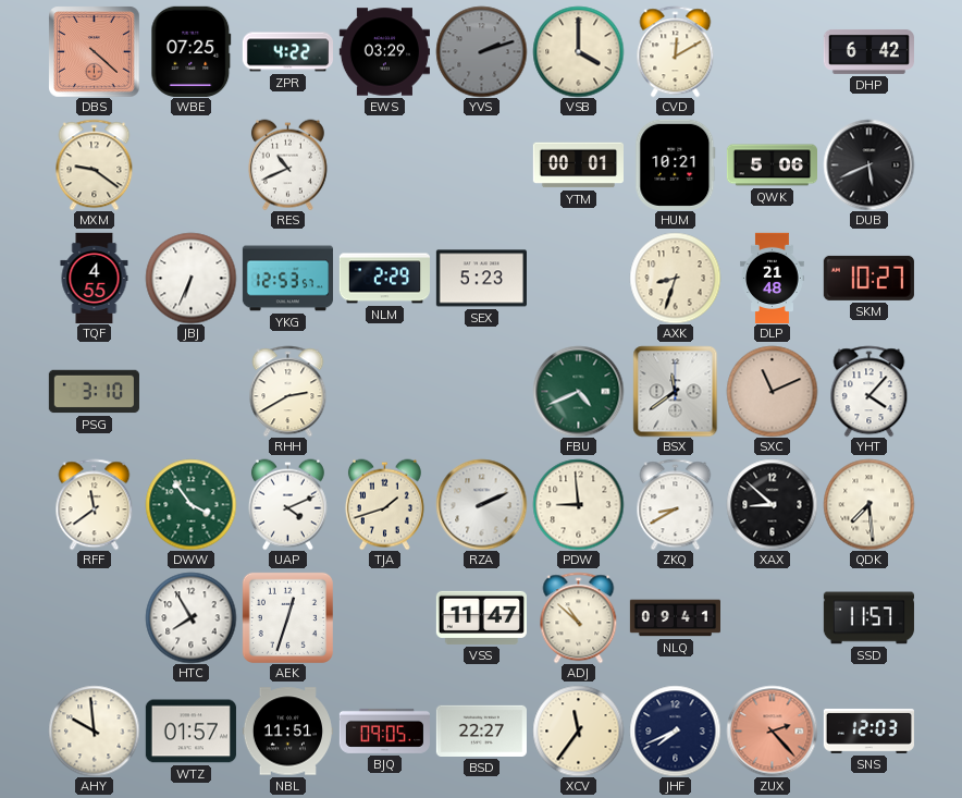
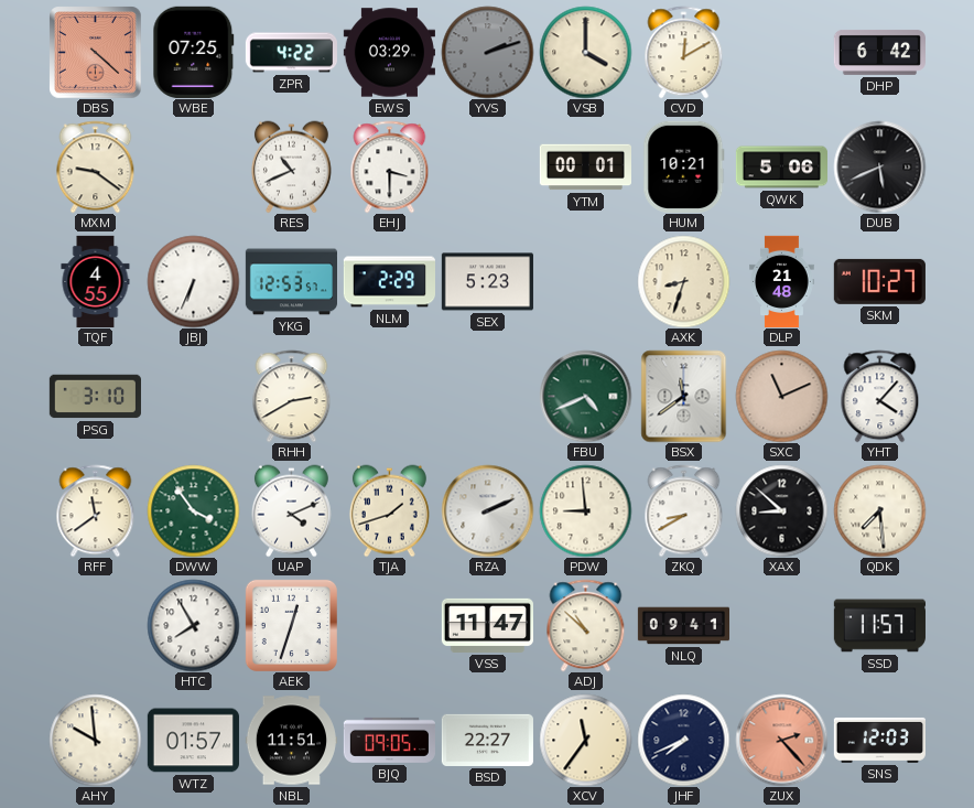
EHJ: none -> 3:30 (390, 166)
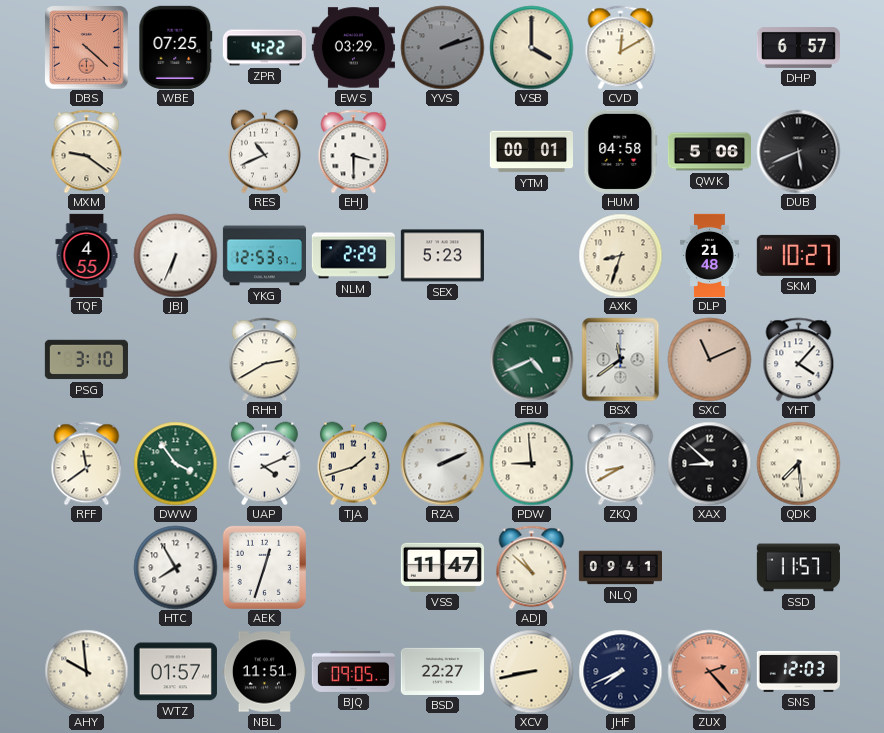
DHP: 6:42 -> 6:57 (798, 47)
HUM: 10:21 -> 04:58 (621, 151)
XCV: 11:36 -> 8:43 (531, 671)
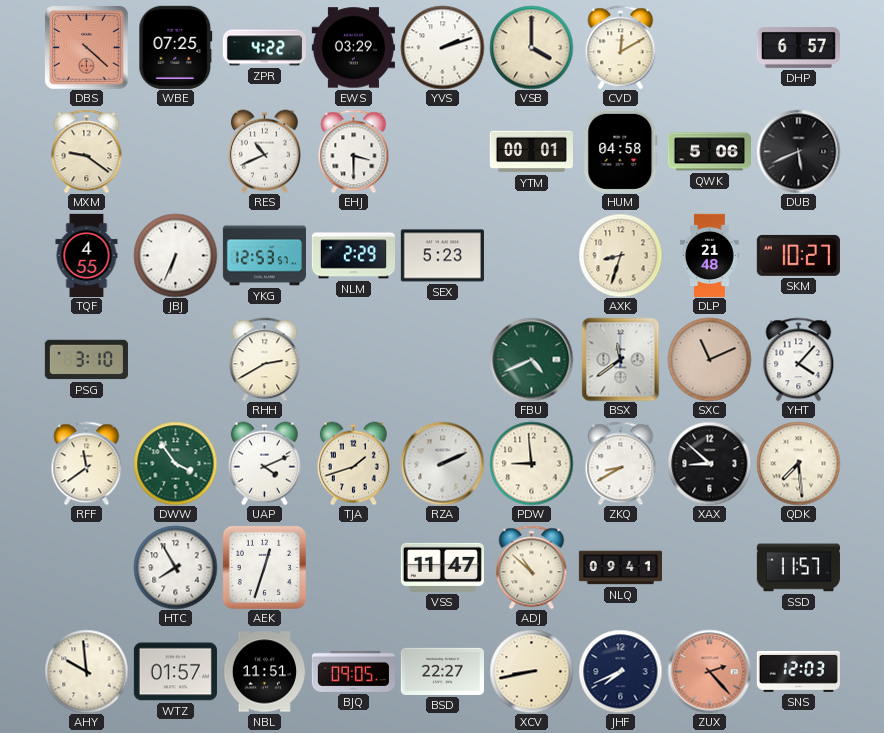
YVS dial: grey -> white (442, 47)
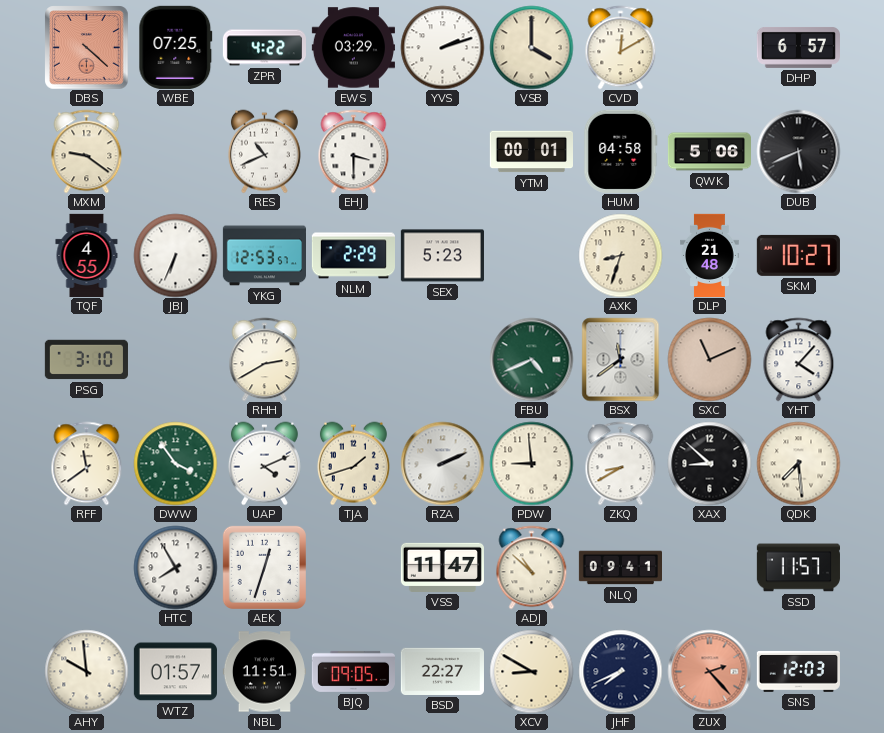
XCV: 8:43 -> 8:50 (531, 671)
